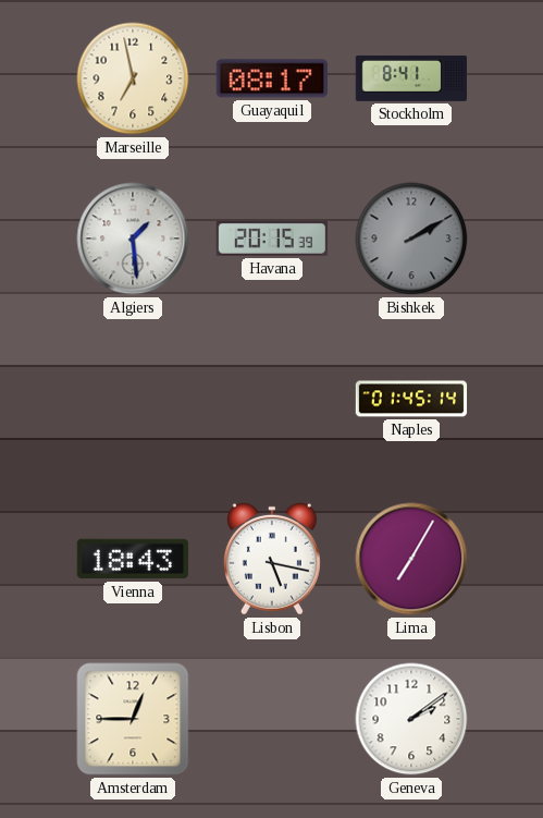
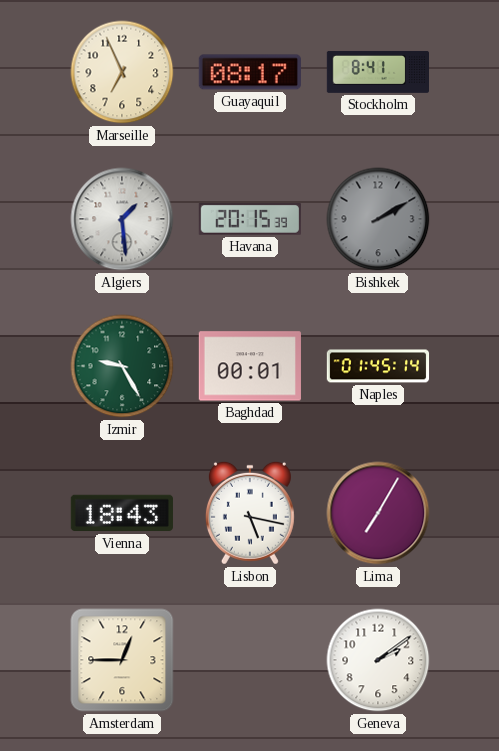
Marseille: 6:58 -> 6:56 (122, 72)
Izmir: none -> 9:25 (122, 366)
Baghdad: none -> 00:01 (250, 366)
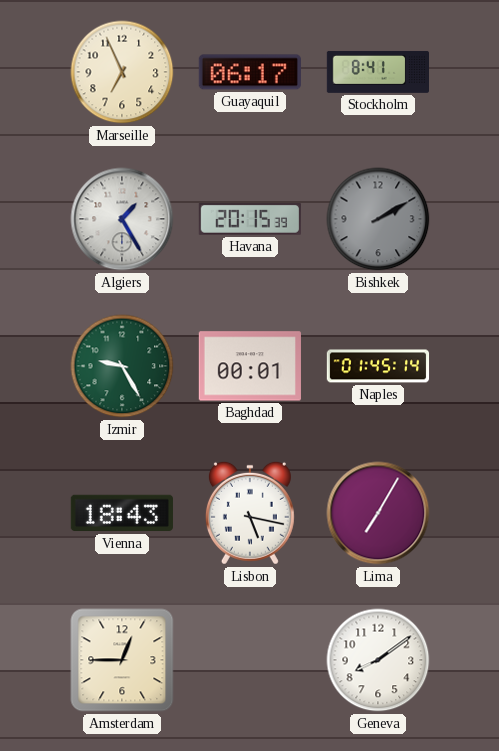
Guayaquil: 08:17 -> 06:17 (250, 72)
Algiers: 1:29 -> 1:25 (122, 219)
Geneva: 2:09 -> 8:09 (378, 660)
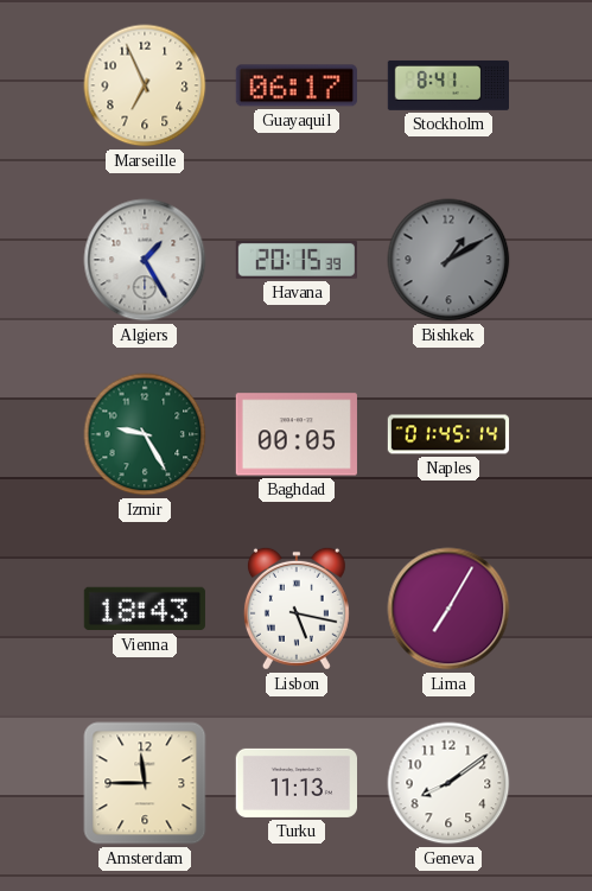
Bishkek: 2:10 -> 1:10 (448, 260)
Baghdad: 00:01 -> 00:05 (297, 434)
Amsterdam: 12:45 -> 11:45 (145, 783)
Turku: none -> 11:13 (295, 783)
